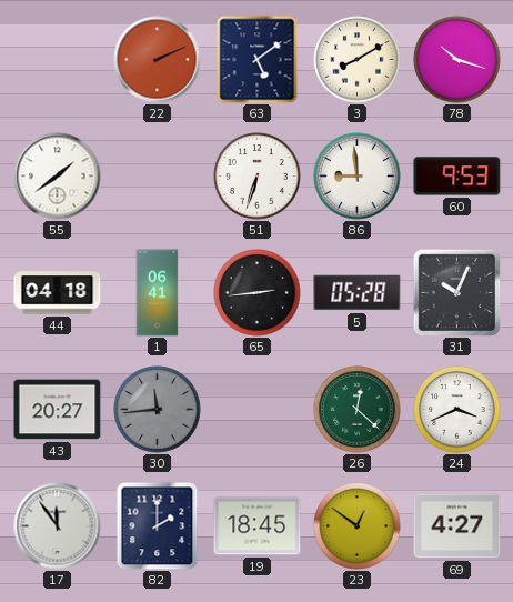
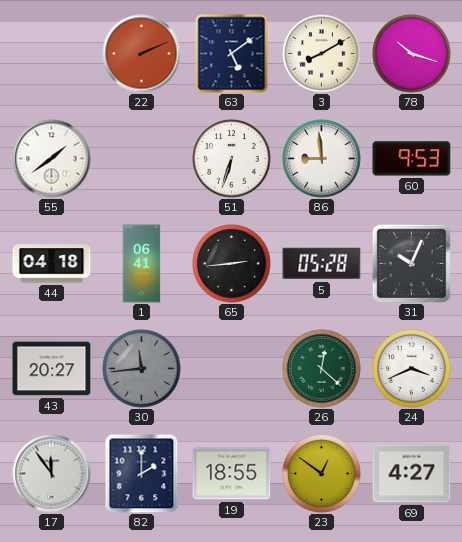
19: 18:45 -> 18:55 (232, 474)
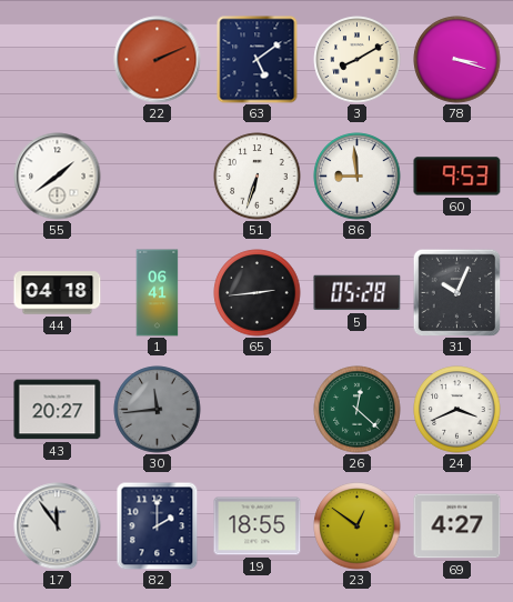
78: 10:18 -> 3:18 (457, 60)
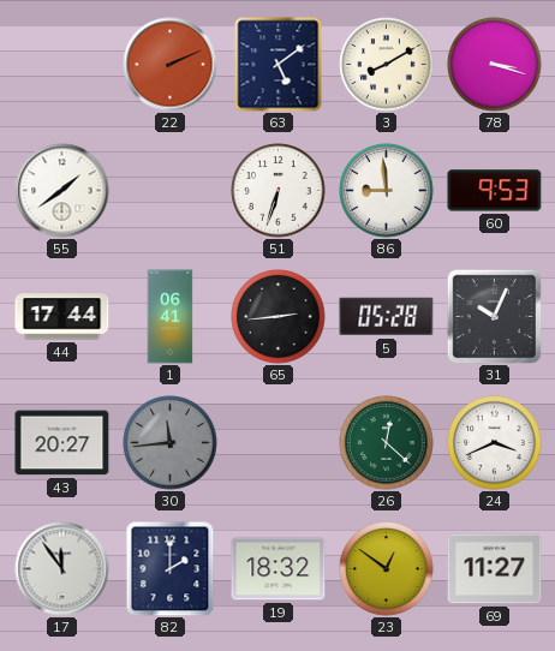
44: 04:18 -> 17:44 (62, 317)
19: 18:55 -> 18:32 (279, 569)
69: 4:27 -> 11:27 (495, 569)
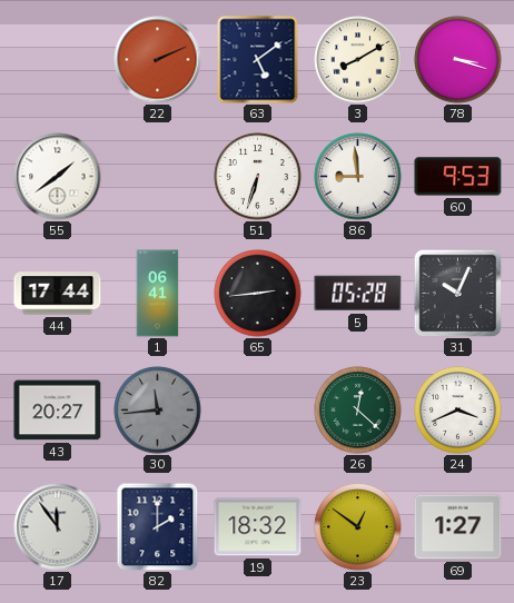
69: 11:27 -> 1:27 (458, 527)
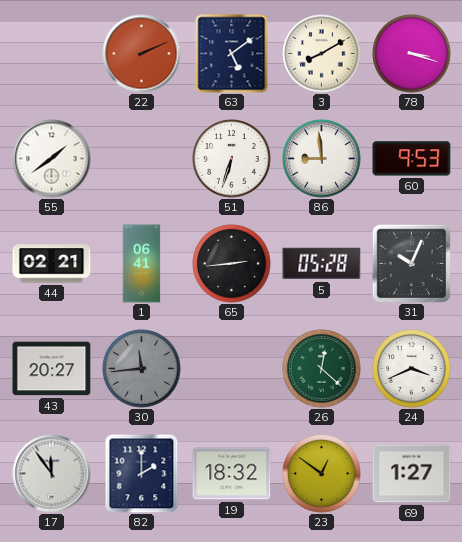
44: 17:44 -> 02:21 (52, 264)
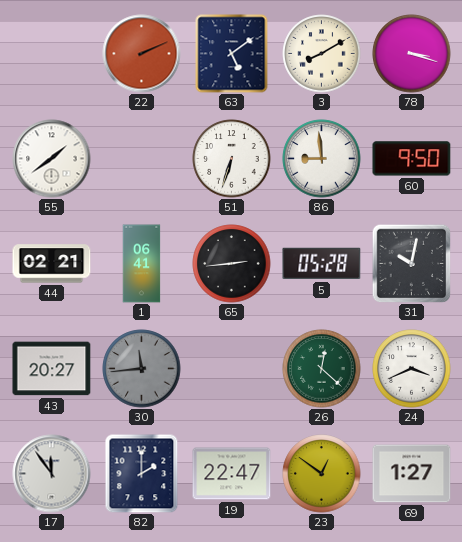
60: 9:53 -> 9:50 (412, 159)
31: 10:04 -> 10:02 (411, 263)
19: 18:32 -> 22:47 (232, 474)
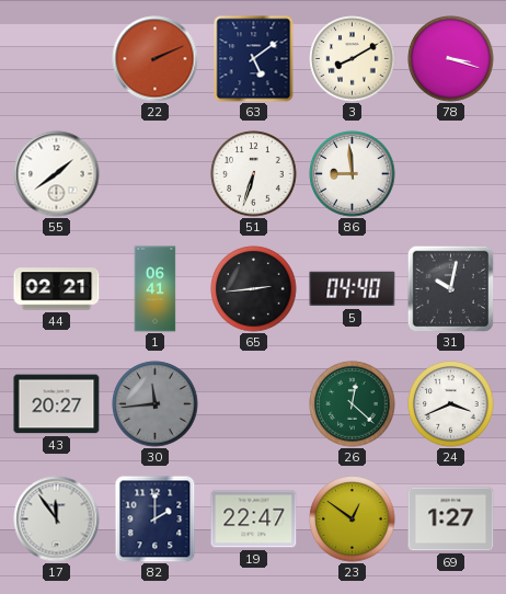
60: 9:50 -> none (412, 159)
5: 05:28 -> 04:40 (353, 289)
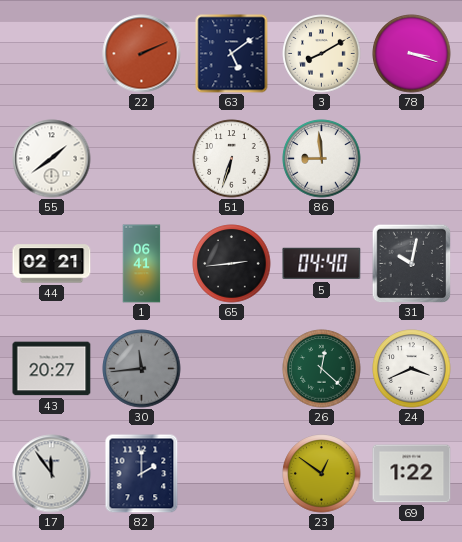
19: 22:47 -> none (254, 519)
69: 1:27 -> 1:22 (412, 474)
